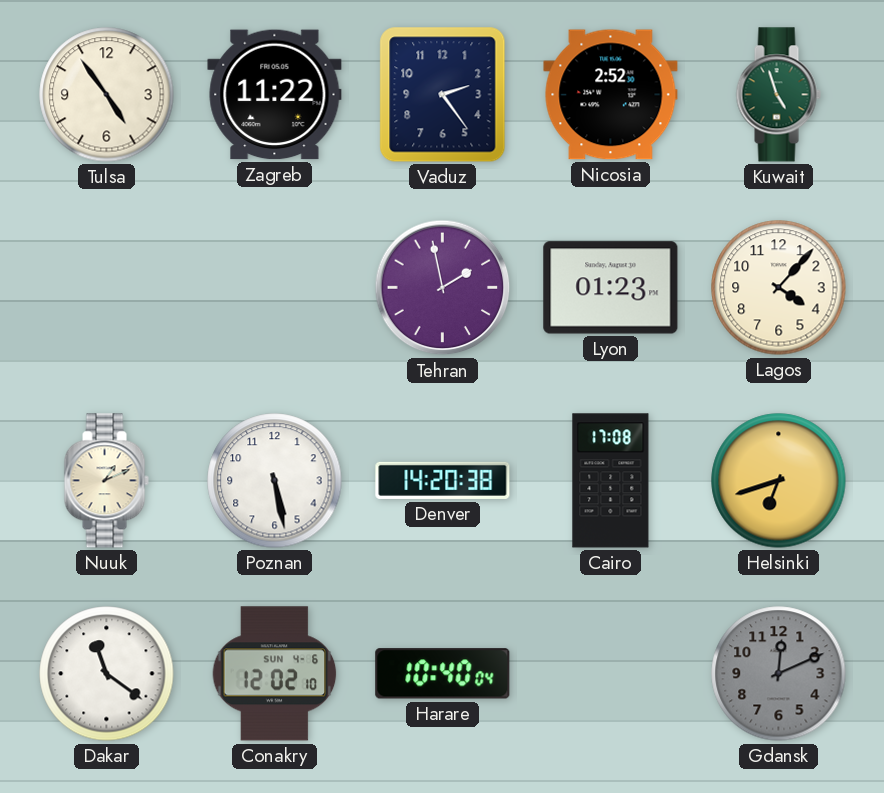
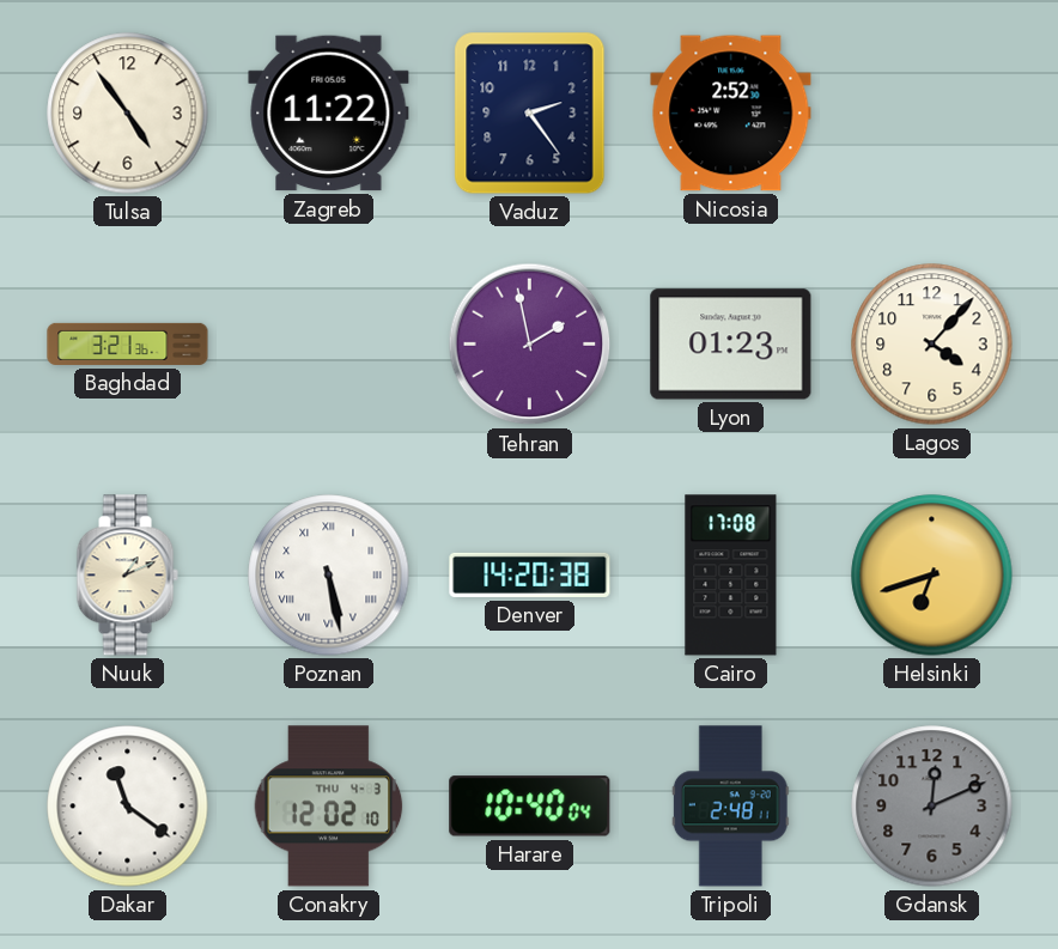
Kuwait: 4:57 -> none (778, 95)
Baghdad: none -> 3:21 (128, 343)
Poznan numerals: Arabic -> Roman (329, 576)
Conakry date: SUN 4-6 -> THU 4-3 (329, 807)
Tripoli: none -> 2:48 (730, 807)
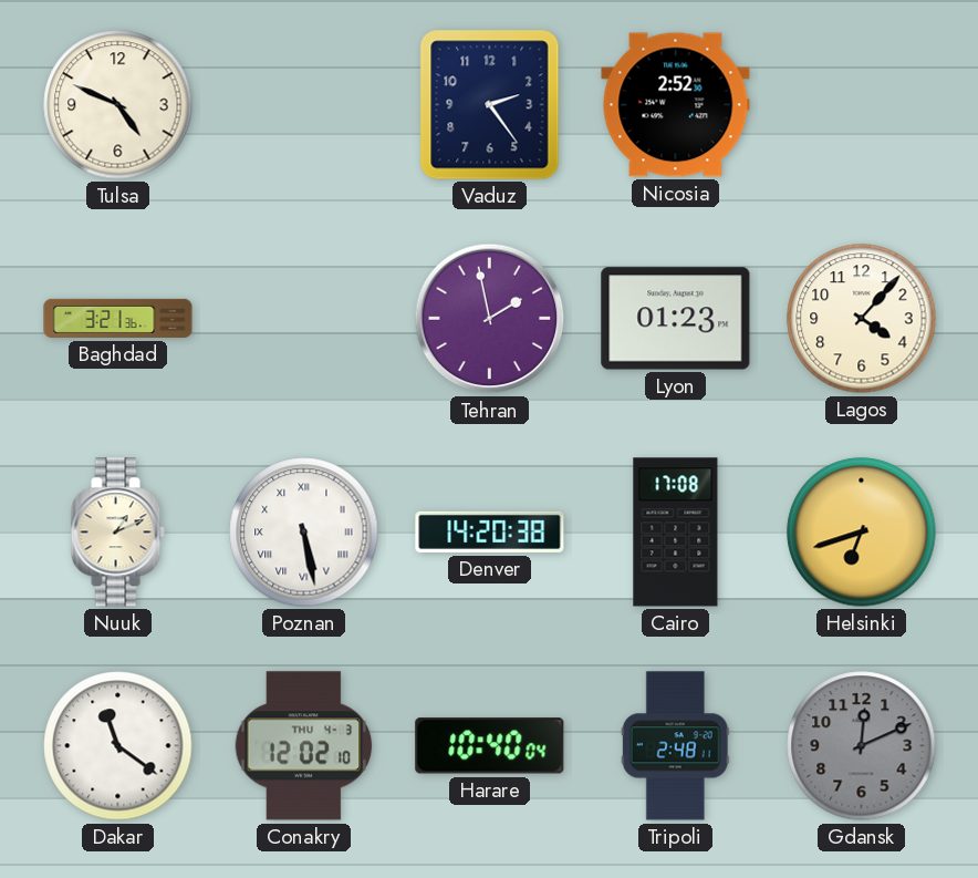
Tulsa: 4:54 -> 4:49 (118, 105)
Zagreb: 11:22 -> none (329, 114)
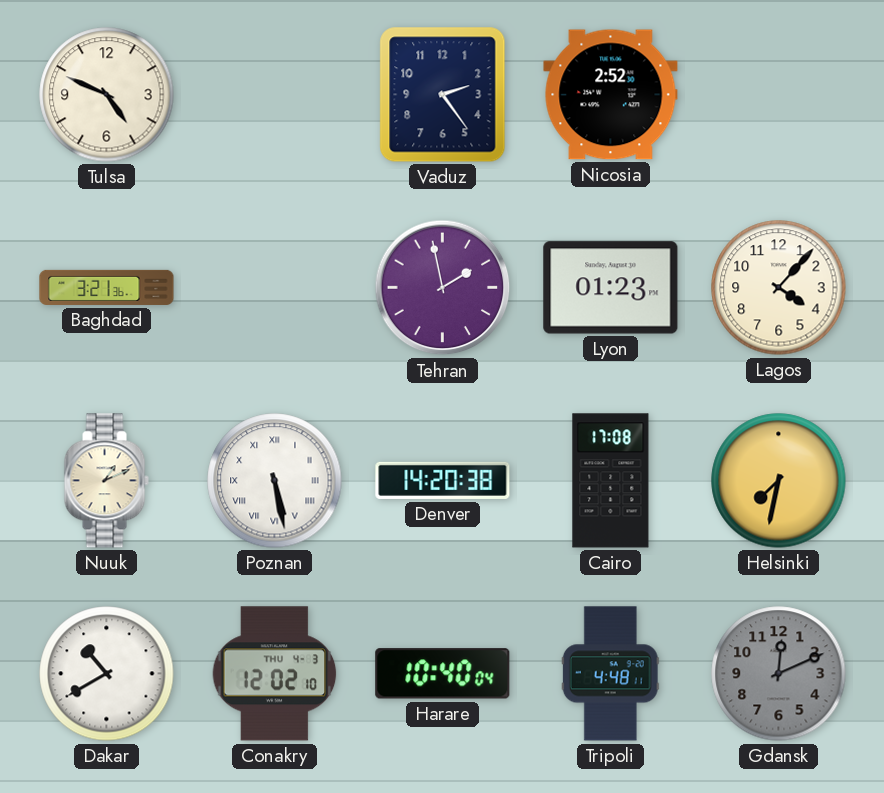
Helsinki: 6:42 -> 7:32 (779, 481)
Dakar: 11:21 -> 10:40 (107, 674)
Tripoli: 2:48 -> 4:48 (610, 674)
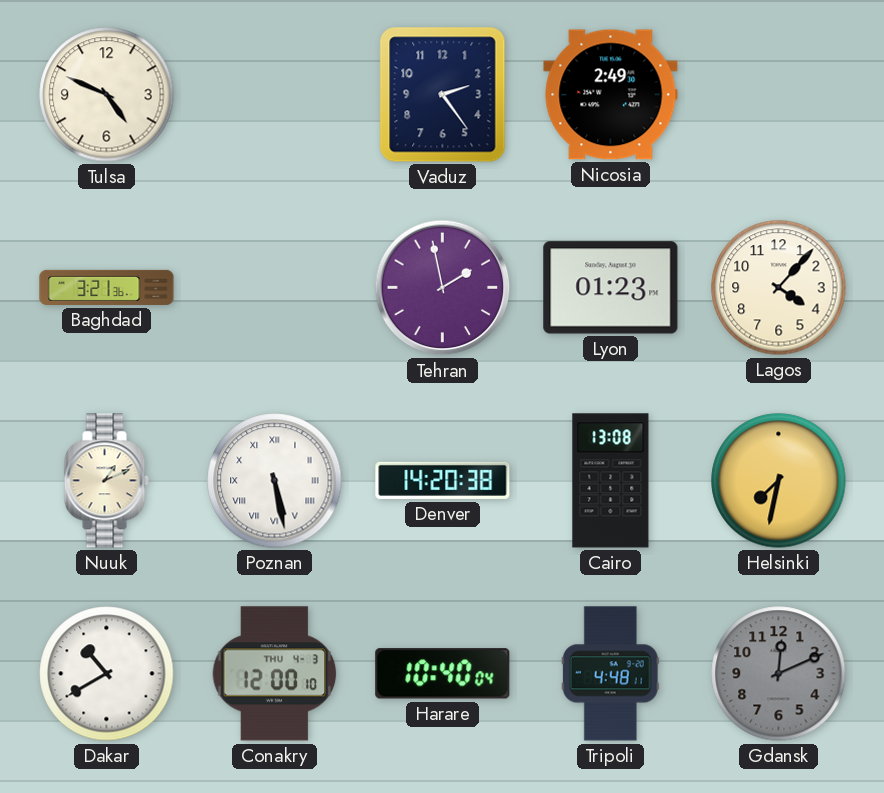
Nicosia: 2:52 -> 2:49 (611, 95)
Cairo: 17:08 -> 13:08 (611, 481)
Conakry: 12:02 -> 12:00 (275, 674)
